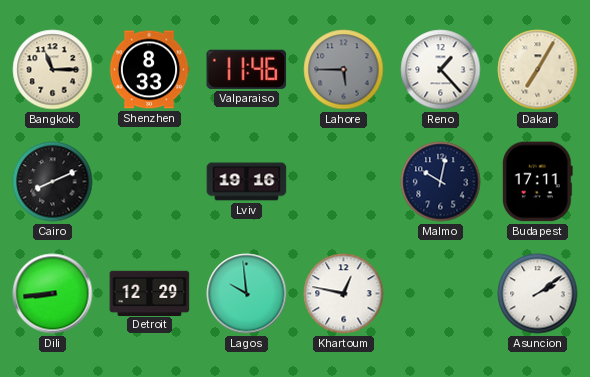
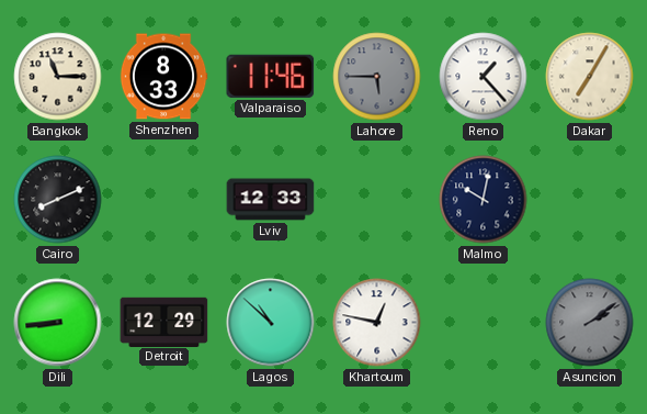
Lviv: 19:16 -> 12:33 (271, 200)
Budapest: 17:11 -> none (537, 182)
Lagos: 9:59 -> 10:52 (271, 323)
Asuncion dial: white -> grey (590, 323)
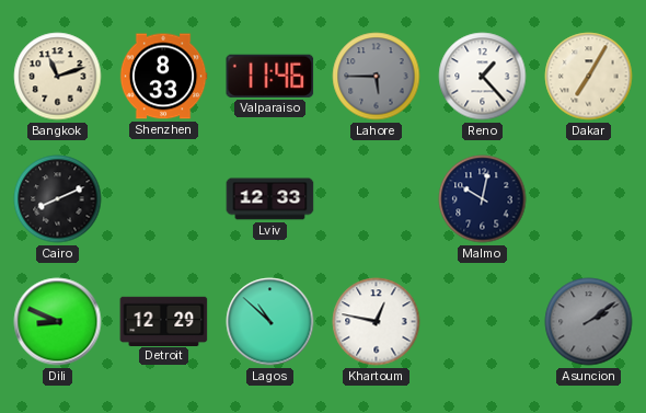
Bangkok: 11:15 -> 11:12 (58, 77)
Dili: 8:44 -> 8:49 (58, 322)
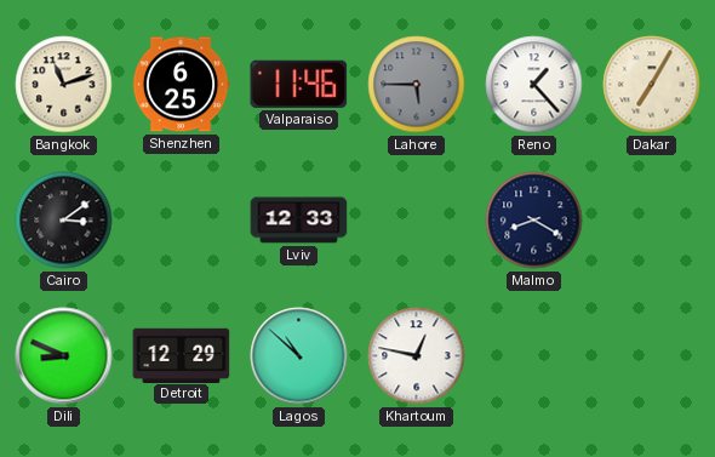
Shenzhen: 8:33 -> 6:25 (181, 85)
Cairo: 8:11 -> 3:09 (64, 221)
Malmo: 10:02 -> 8:20 (534, 221)
Asuncion: 2:09 -> none (589, 322)
